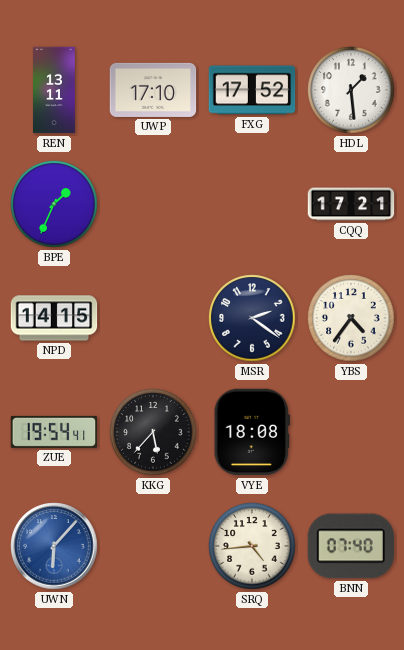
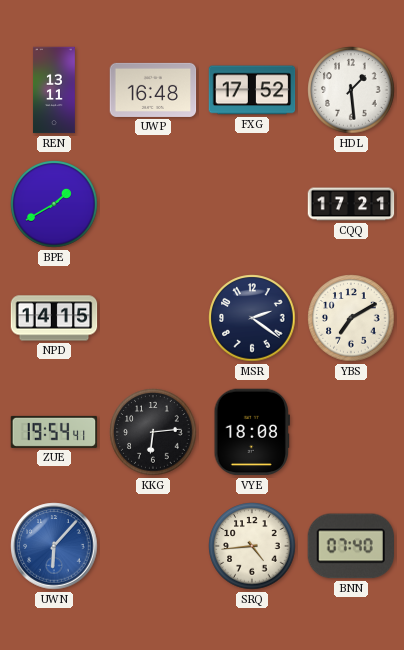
UWP: 17:10 -> 16:48 (153, 90)
BPE: 1:34 -> 1:40 (54, 204)
YBS: 4:36 -> 7:10 (351, 318)
KKG: 5:37 -> 6:14 (153, 432)
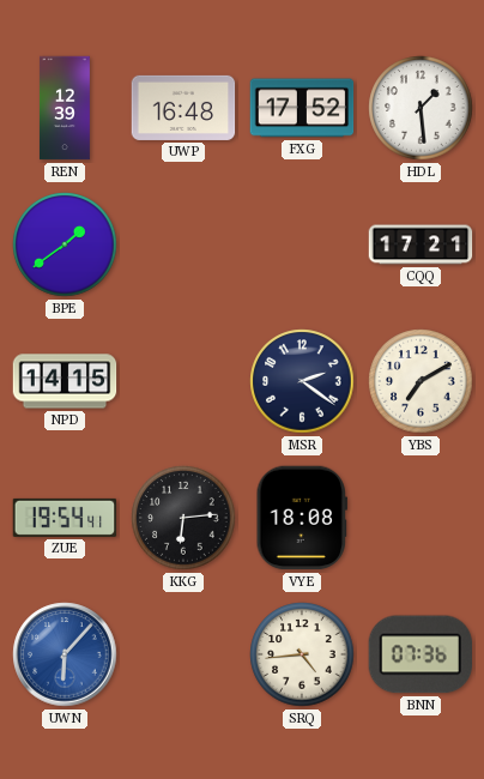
REN: 13:11 -> 12:39 (65, 108)
BPE: 1:40 -> 1:39 (65, 244)
BNN: 07:40 -> 07:36 (419, 654)
